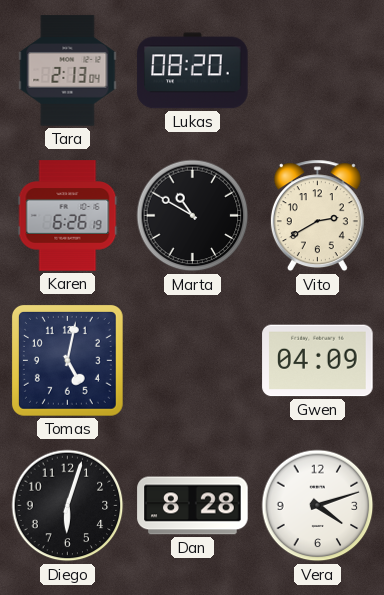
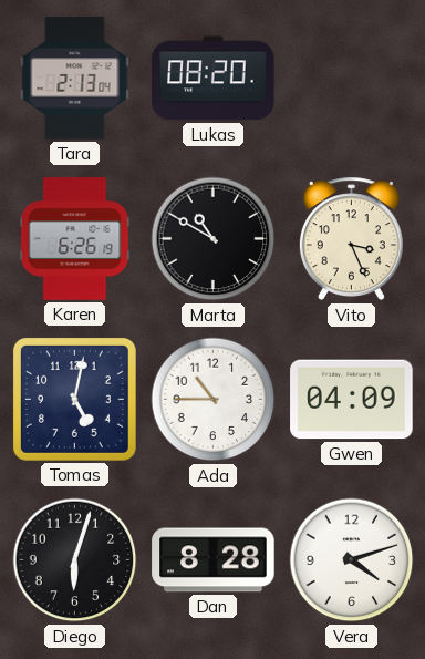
Vito: 2:40 -> 3:26 (351, 239)
Ada: none -> 10:45 (214, 400)
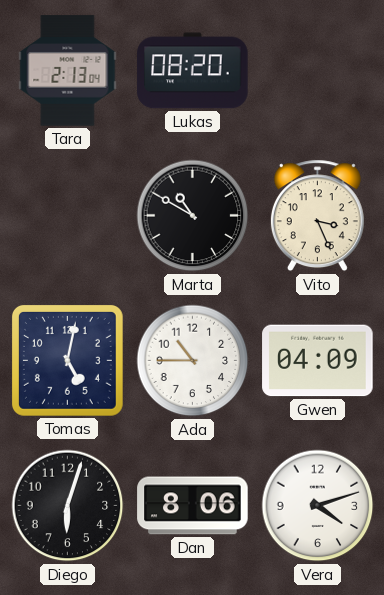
Karen: 6:26 -> none (75, 239)
Dan: 8:28 -> 8:06 (193, 506)
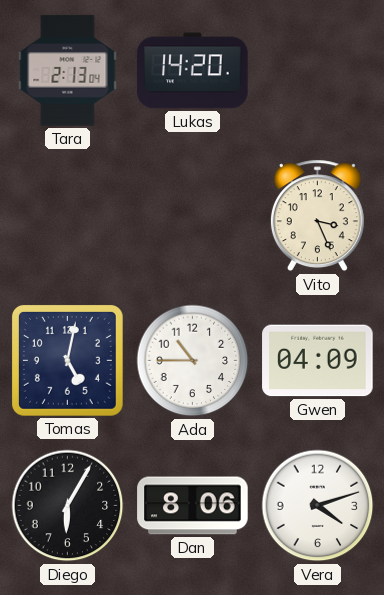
Lukas: 08:20 -> 14:20 (193, 71)
Marta: 10:50 -> none (193, 216)
Diego: 6:03 -> 6:05 (68, 506)
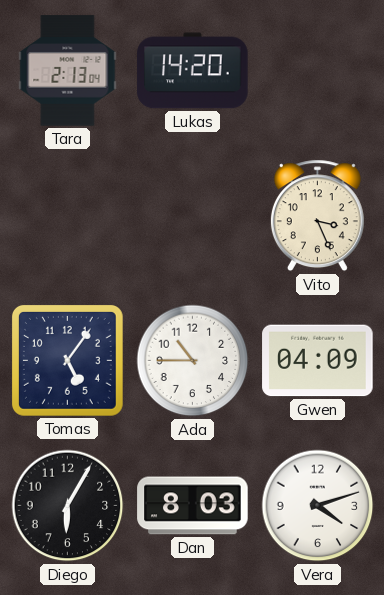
Tomas: 5:02 -> 5:06 (67, 360)
Dan: 8:06 -> 8:03 (193, 506)
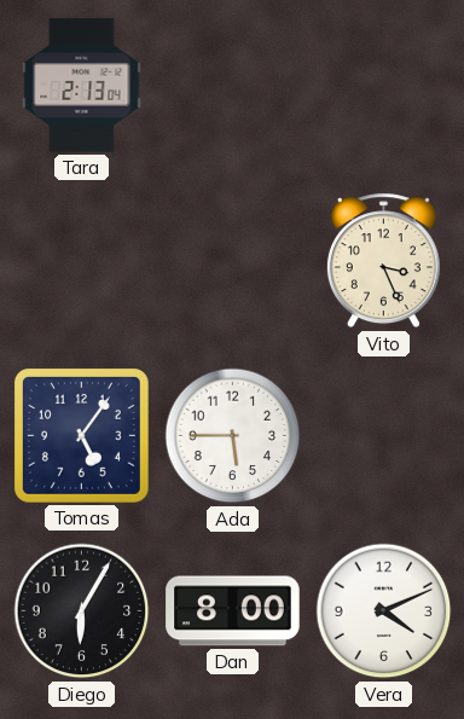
Lukas: 14:20 -> none (193, 71)
Ada: 10:45 -> 5:45 (233, 436)
Gwen: 04:09 -> none (318, 361)
Dan: 8:03 -> 8:00 (233, 611)
Vera: 4:12 -> 4:11 (384, 611)
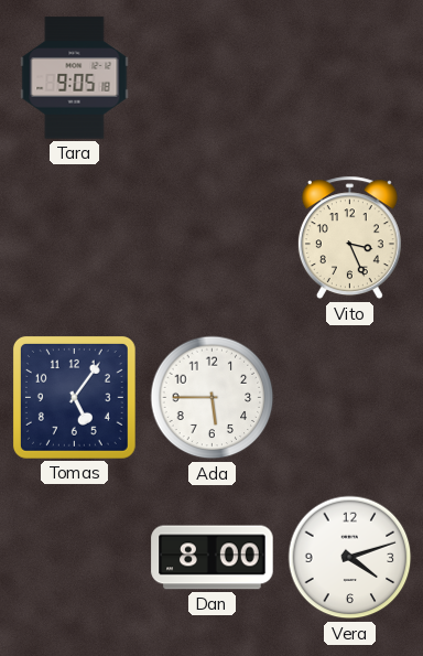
Tara: 2:13 -> 9:05 (75, 78)
Diego: 6:05 -> none (82, 611)
Vera: 4:11 -> 4:12 (350, 558)
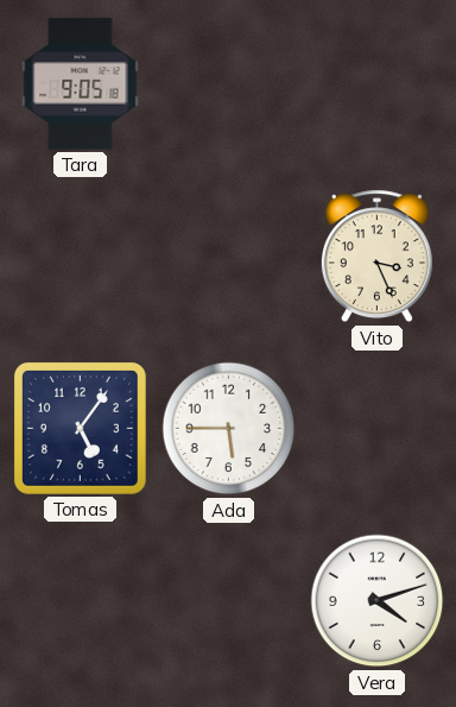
Dan: 8:00 -> none (213, 558)
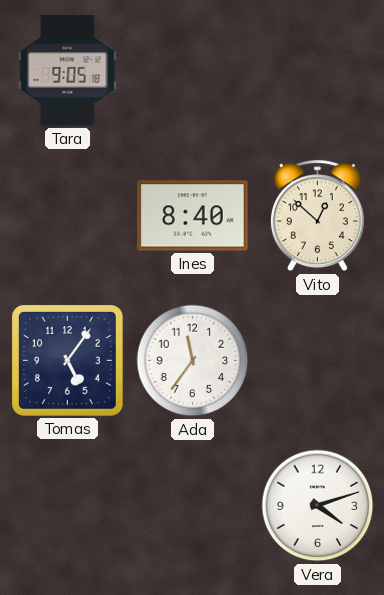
Ines: none -> 8:40 (193, 216)
Vito: 3:26 -> 12:52 (317, 216)
Ada: 5:45 -> 11:36 (193, 361)
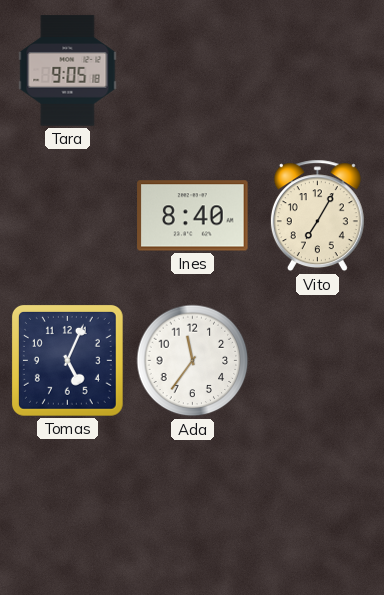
Vito: 12:52 -> 7:05 (317, 216)
Tomas: 5:06 -> 5:04 (67, 360)
Vera: 4:12 -> none (318, 506)
